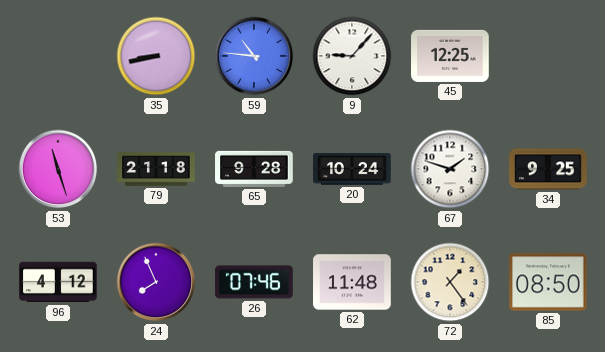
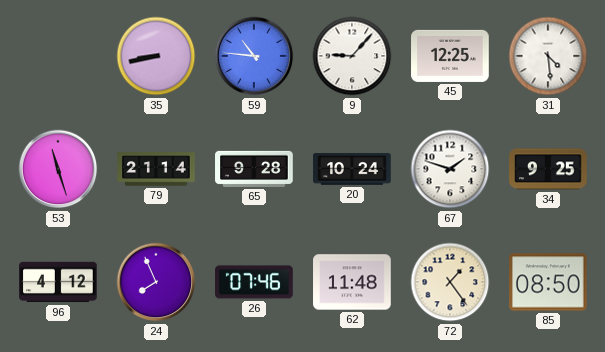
31: none -> 4:29 (548, 56)
79: 21:18 -> 21:14 (156, 169)
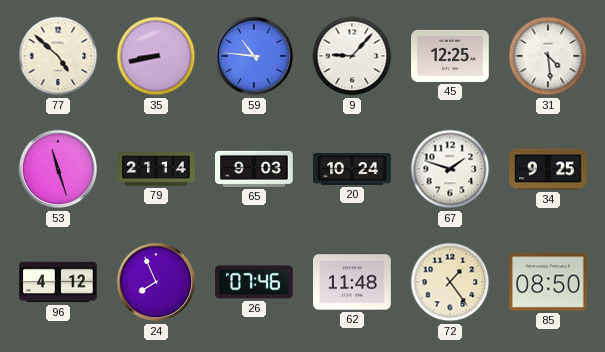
77: none -> 4:52 (58, 56)
65: 9:28 -> 9:03 (254, 169)
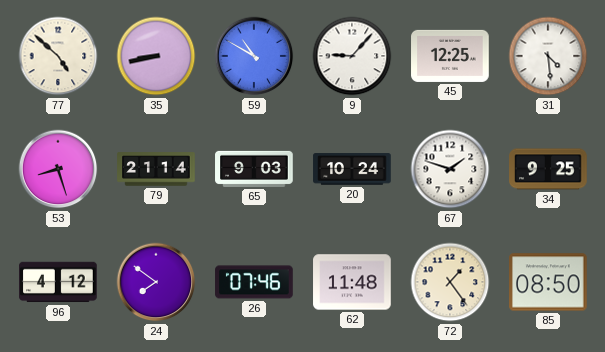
59: 10:46 -> 10:50 (254, 56)
53: 11:27 -> 8:27 (58, 169)
24: 7:56 -> 7:51 (156, 282)
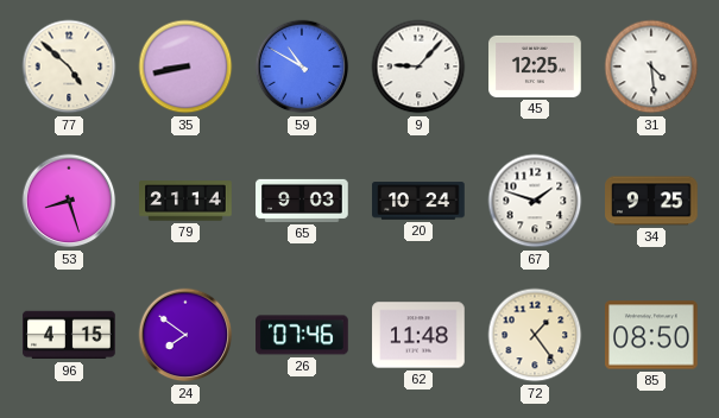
96: 4:12 -> 4:15 (69, 335)
